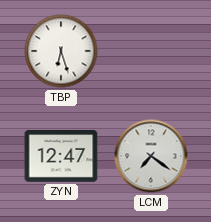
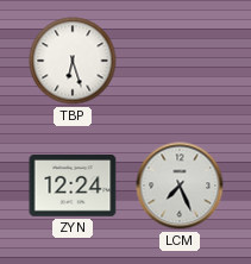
ZYN: 12:47 -> 12:24 (73, 186)
LCM: 7:21 -> 7:26 (180, 186)
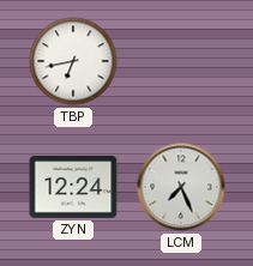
TBP: 6:27 -> 6:43 (73, 61)
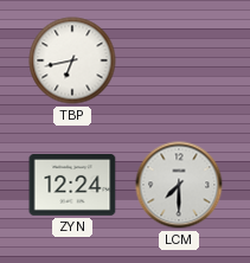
LCM: 7:26 -> 7:30 (179, 185)
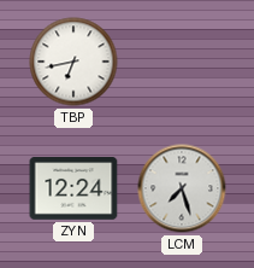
LCM: 7:30 -> 7:27 (182, 188)
